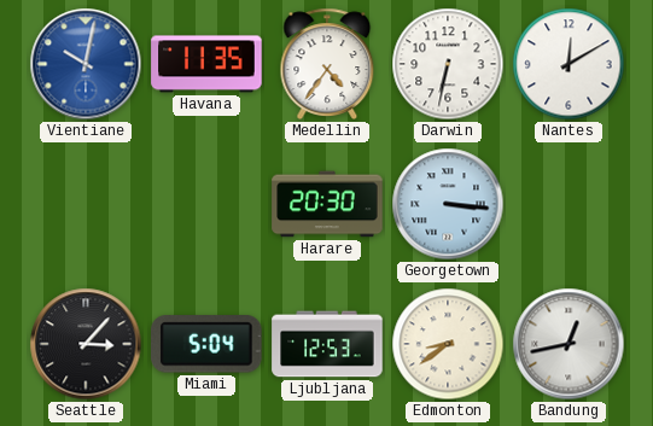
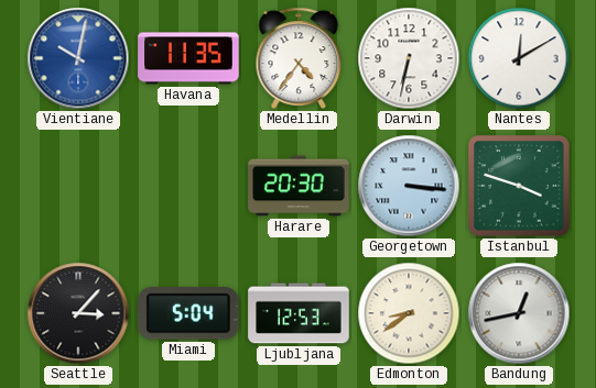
Istanbul: none -> 3:48 (519, 186)
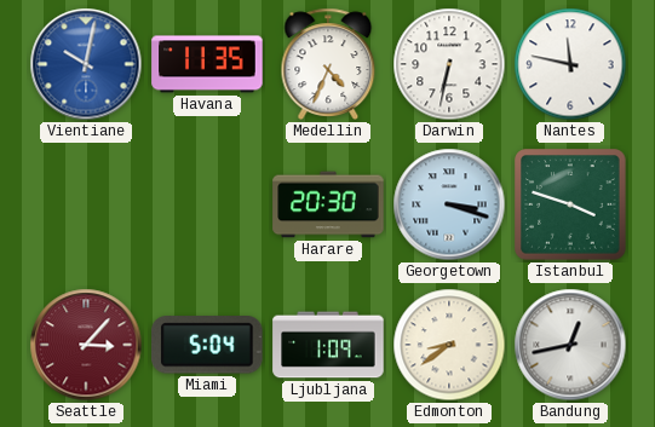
Medellin: 4:36 -> 4:34 (328, 64)
Nantes: 12:10 -> 11:47 (570, 64)
Georgetown: 3:16 -> 3:18 (449, 204)
Seattle dial: black -> burgundy (86, 345)
Ljubljana: 12:53 -> 1:09 (328, 345)
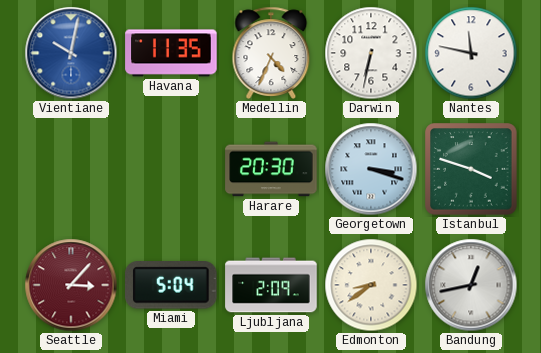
Ljubljana: 1:09 -> 2:09 (271, 285)
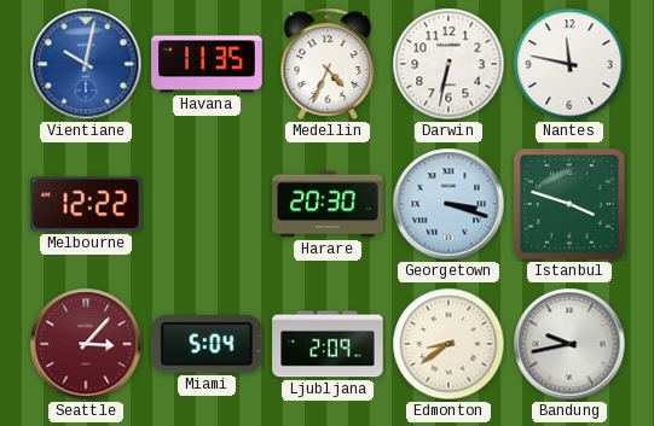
Melbourne: none -> 12:22 (86, 204)
Bandung: 12:43 -> 9:43 (569, 344)
